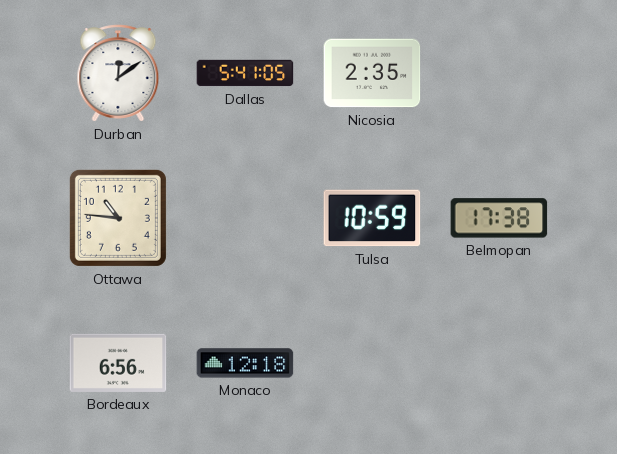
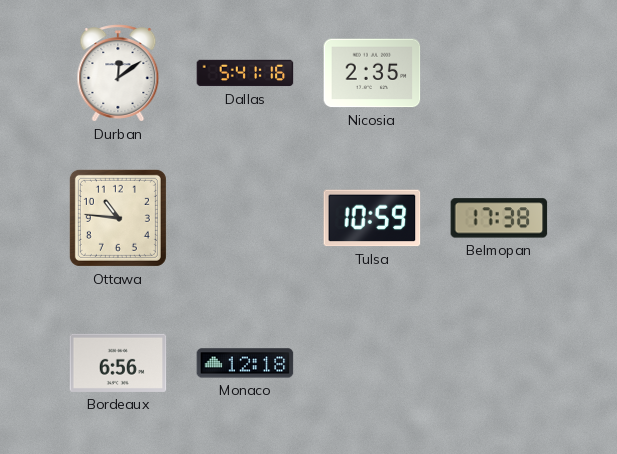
Dallas: 5:41:05 -> 5:41:16 (245, 73)
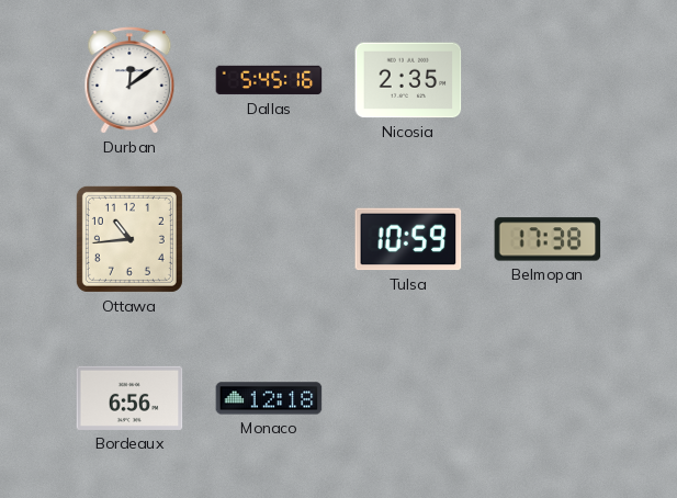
Dallas: 5:41 -> 5:45 (269, 80)
Ottawa: 10:46 -> 10:44 (129, 239)
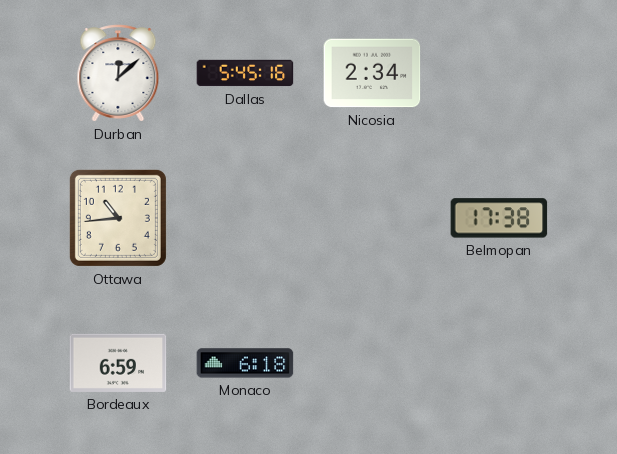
Durban: 12:09 -> 12:08 (118, 73)
Nicosia: 2:35 -> 2:34 (372, 73)
Tulsa: 10:59 -> none (408, 239)
Bordeaux: 6:56 -> 6:59 (118, 363)
Monaco: 12:18 -> 6:18 (245, 363)
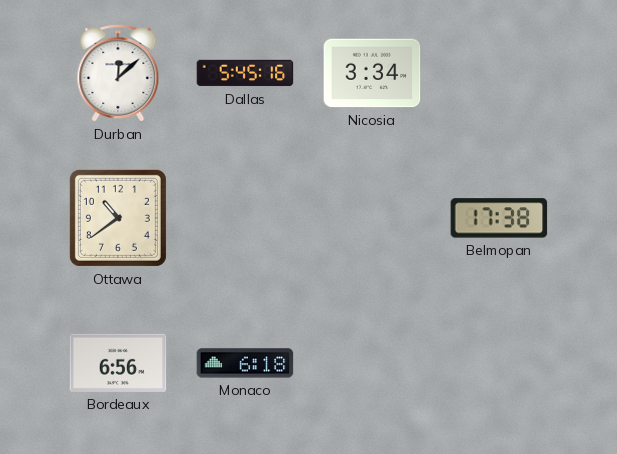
Nicosia: 2:34 -> 3:34 (372, 73)
Ottawa: 10:44 -> 10:39 (118, 218)
Bordeaux: 6:59 -> 6:56 (118, 363)
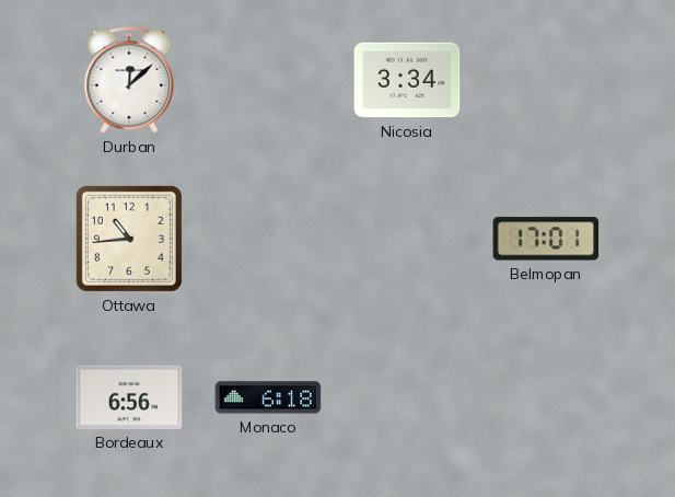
Dallas: 5:45 -> none (245, 73)
Ottawa: 10:39 -> 10:44 (129, 239)
Belmopan: 17:38 -> 17:01 (546, 239)
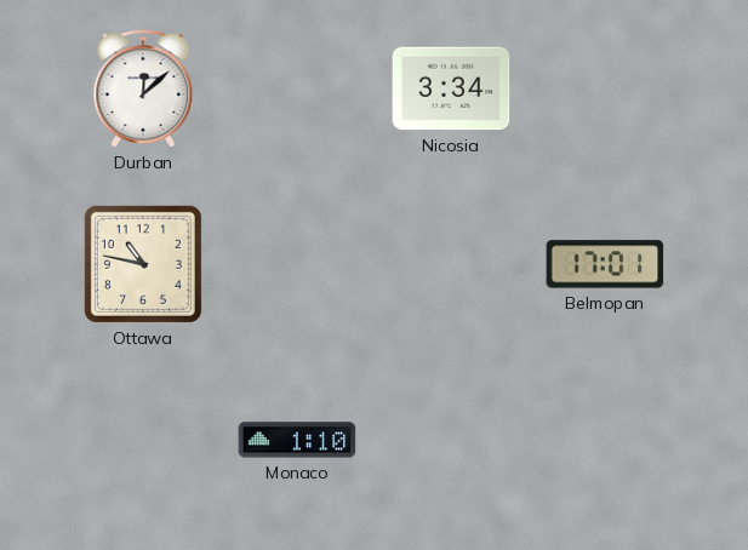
Ottawa: 10:44 -> 10:47 (143, 264)
Bordeaux: 6:56 -> none (129, 397)
Monaco: 6:18 -> 1:10 (297, 440)
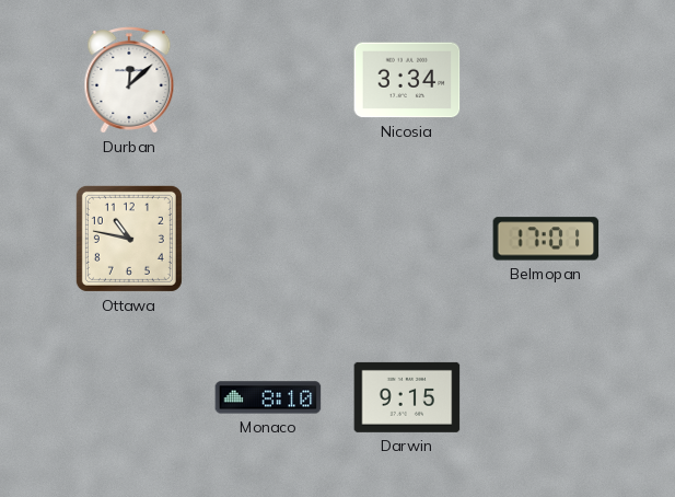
Monaco: 1:10 -> 8:10 (268, 397)
Darwin: none -> 9:15 (407, 397)
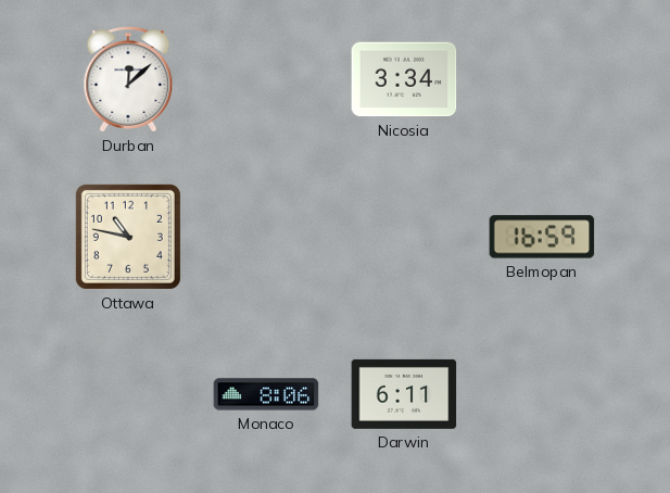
Belmopan: 17:01 -> 16:59 (542, 237)
Monaco: 8:10 -> 8:06 (266, 394)
Darwin: 9:15 -> 6:11 (404, 394)
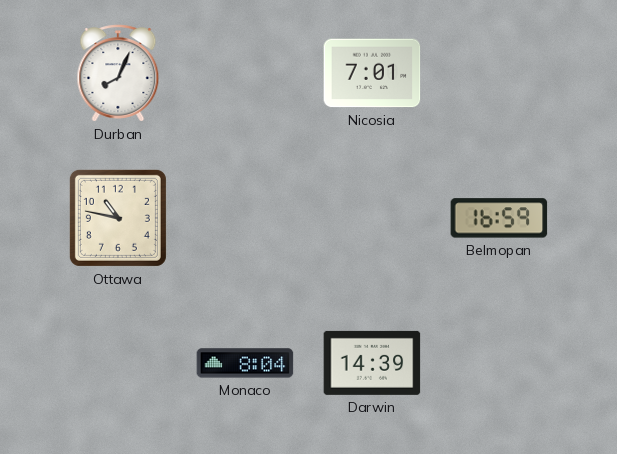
Durban: 12:08 -> 8:04 (118, 73)
Nicosia: 3:34 -> 7:01 (372, 73)
Monaco: 8:06 -> 8:04 (245, 363)
Darwin: 6:11 -> 14:39 (372, 363)
